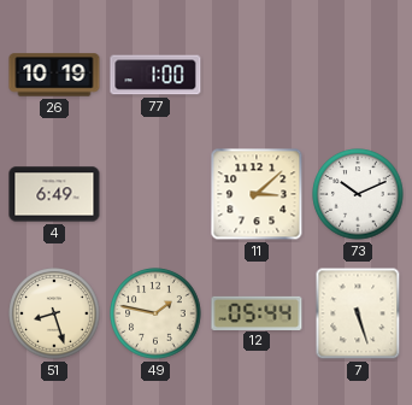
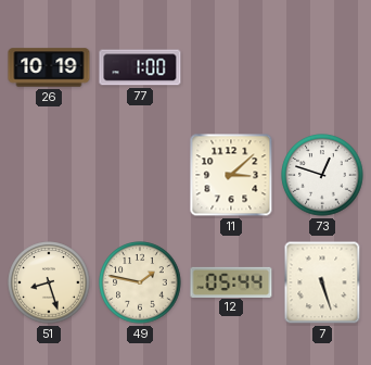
4: 6:49 -> none (54, 194)
73: 10:11 -> 12:48 (322, 175)
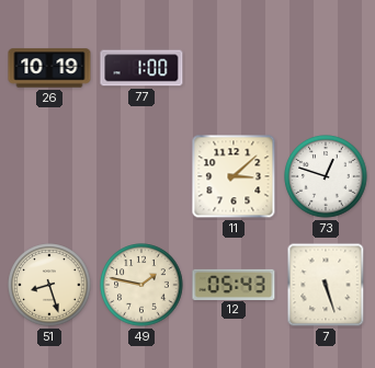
12: 05:44 -> 05:43 (234, 284)
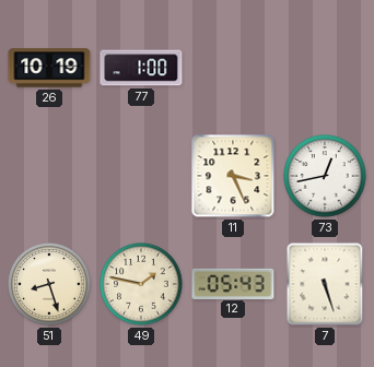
11: 3:08 -> 3:26 (233, 176)
73: 12:48 -> 12:43 (325, 176)
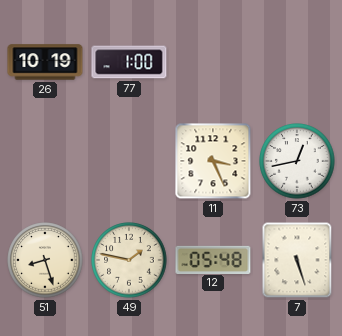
12: 05:43 -> 05:48 (213, 259)
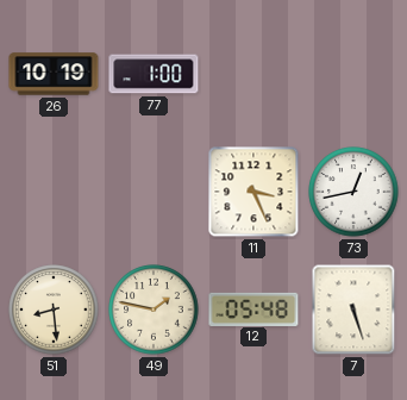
51: 8:27 -> 8:29 (54, 310)
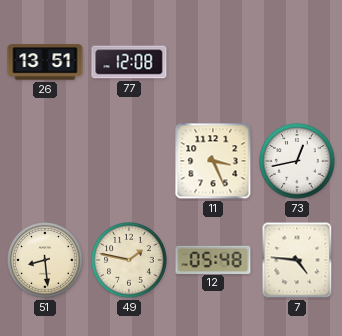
26: 10:19 -> 13:51 (45, 62)
77: 1:00 -> 12:08 (129, 62)
7: 5:27 -> 4:46 (297, 260)
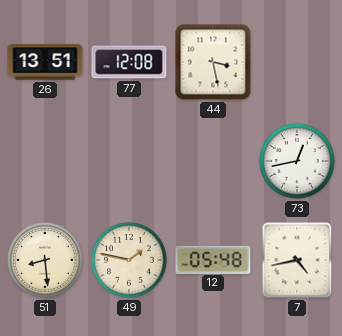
44: none -> 3:28 (213, 62)
11: 3:26 -> none (213, 161)
7: 4:46 -> 4:43 (297, 260)
